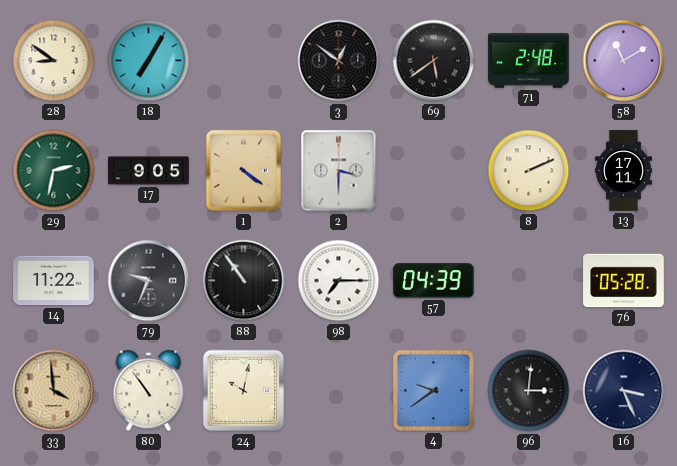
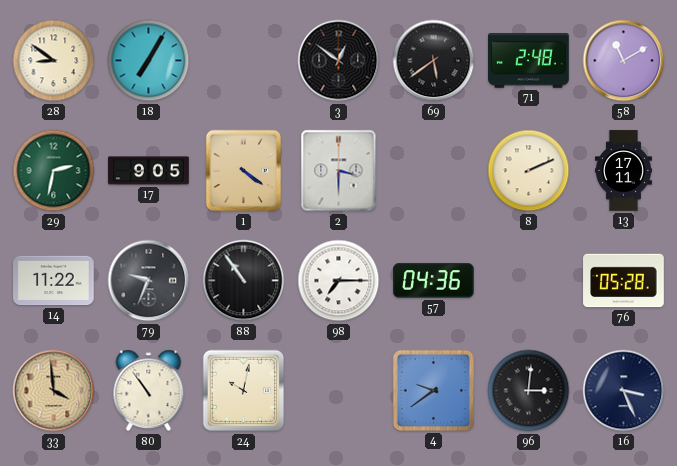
57: 04:39 -> 04:36 (434, 281)
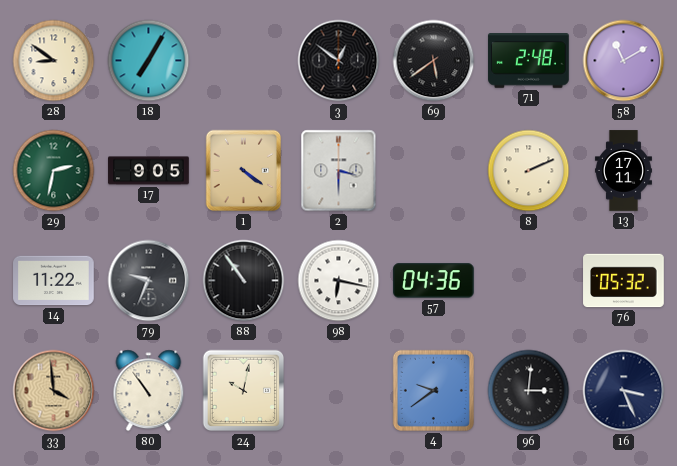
98: 7:15 -> 6:17 (339, 281)
76: 05:28 -> 05:32 (624, 281)
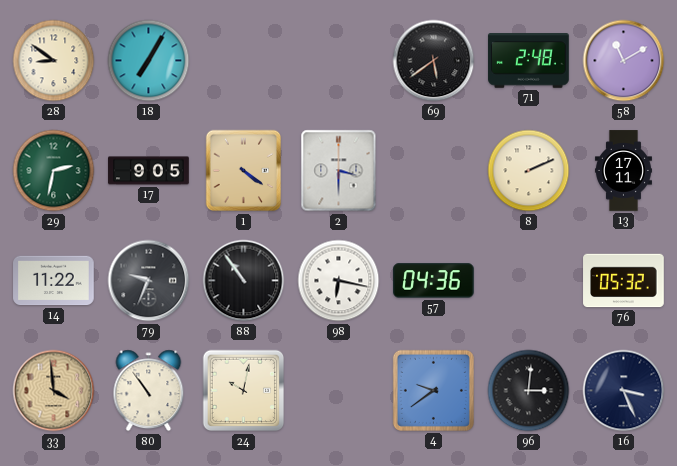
3: 12:51 -> none (339, 61)
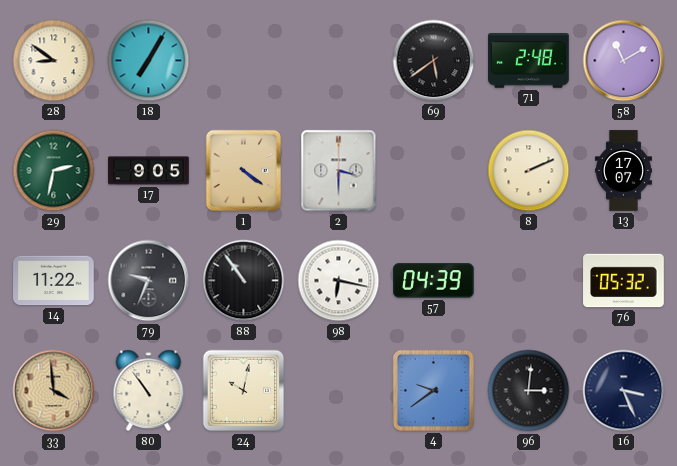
13: 17:11 -> 17:07 (623, 171)
57: 04:36 -> 04:39 (434, 281)
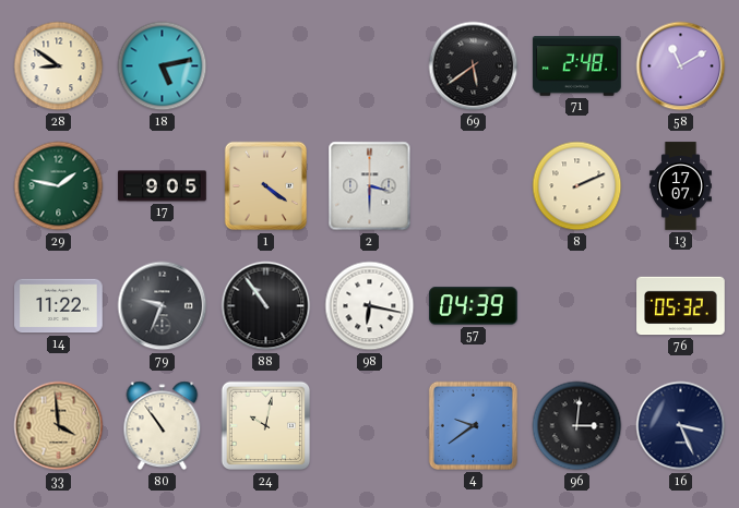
18: 7:05 -> 5:13 (163, 66)
29: 2:32 -> 1:47 (59, 186)
